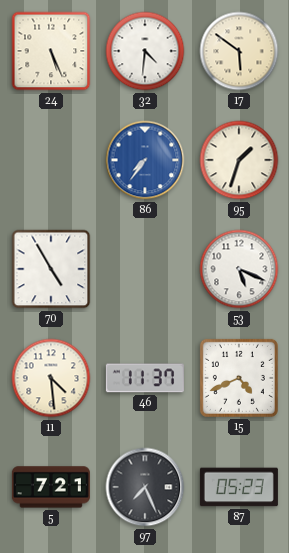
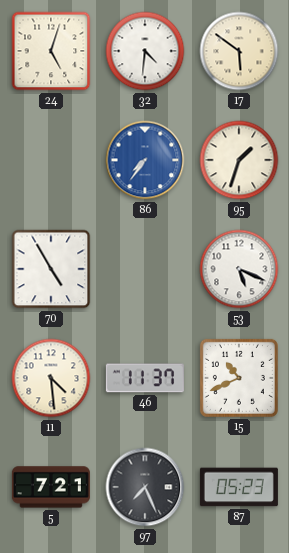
24: 5:26 -> 5:03 (51, 51)
15: 4:41 -> 10:41 (239, 378)
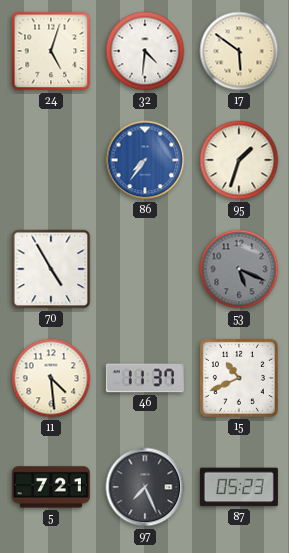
53 dial: white -> grey (239, 269)
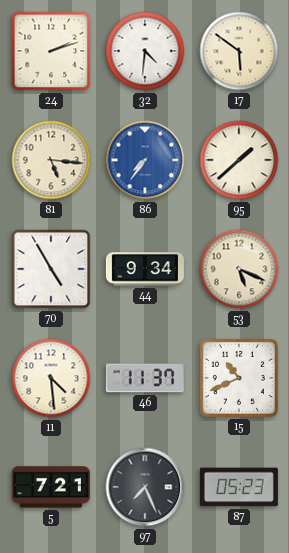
24: 5:03 -> 2:12 (51, 51)
81: none -> 5:16 (51, 160)
95: 1:33 -> 1:38 (239, 160)
44: none -> 9:34 (145, 269)
53 dial: grey -> cream (239, 269)
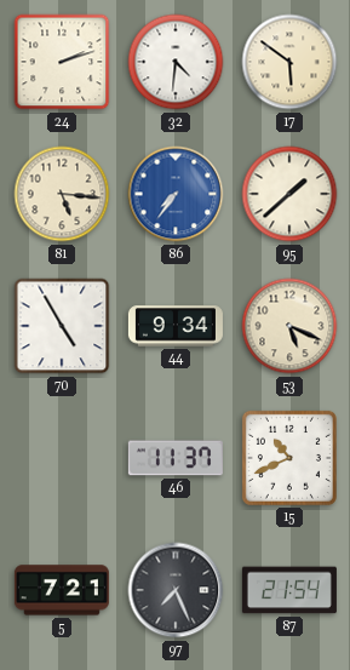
11: 4:29 -> none (51, 378)
87: 05:23 -> 21:54 (289, 590)
